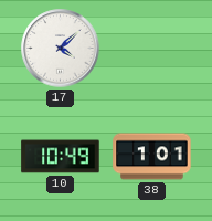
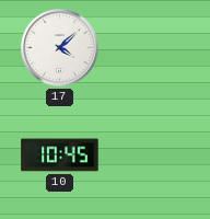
10: 10:49 -> 10:45 (60, 155)
38: 1:01 -> none (152, 157)
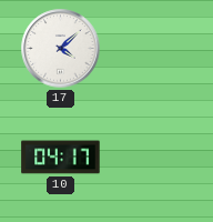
10: 10:45 -> 04:17 (61, 158)
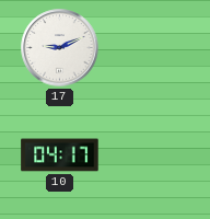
17: 4:08 -> 9:11 (60, 48)
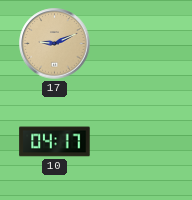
17 dial: white -> champagne (55, 44)
